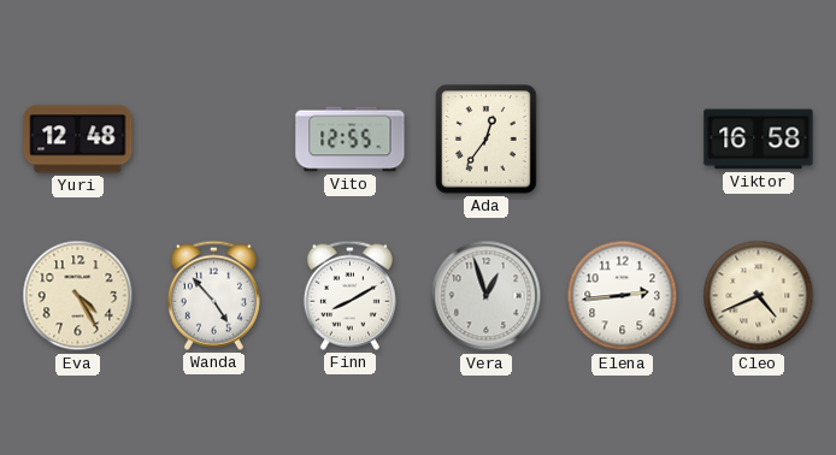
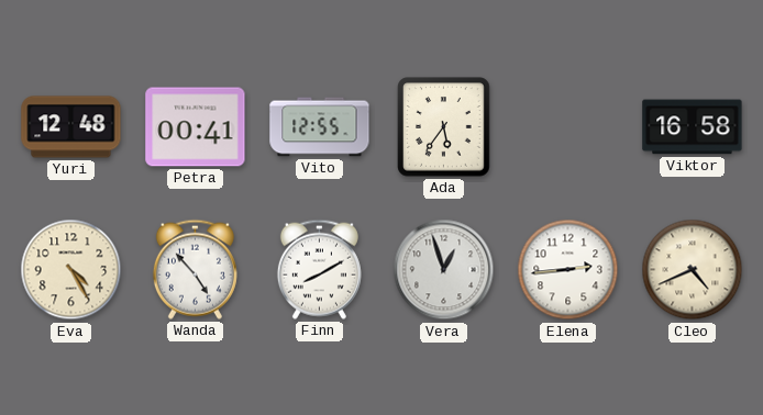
Petra: none -> 00:41 (196, 127)
Ada: 12:36 -> 5:36 (444, 127)
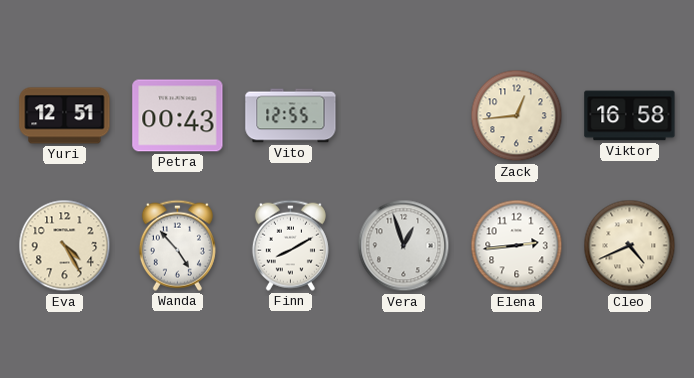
Yuri: 12:48 -> 12:51 (65, 116)
Petra: 00:41 -> 00:43 (178, 116)
Ada: 5:36 -> none (444, 127)
Zack: none -> 12:44 (517, 116)
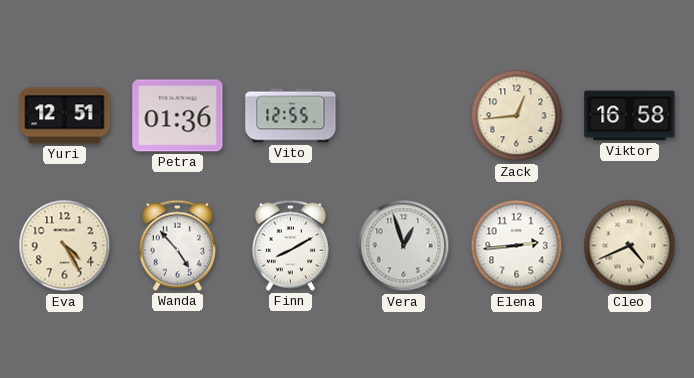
Petra: 00:43 -> 01:36 (178, 116)
